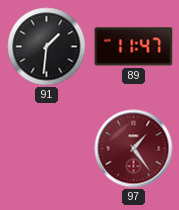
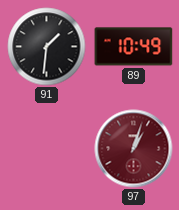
89: 11:47 -> 10:49 (134, 47)
97: 1:24 -> 1:03 (134, 149)
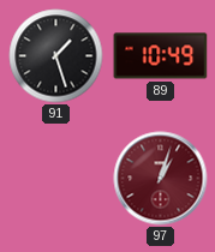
91: 1:31 -> 1:27 (56, 56)
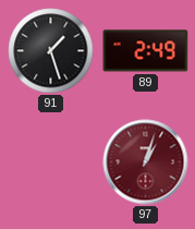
89: 10:49 -> 2:49 (146, 51)
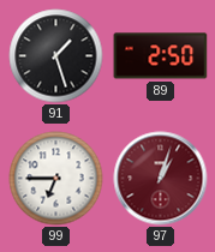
89: 2:49 -> 2:50 (161, 56)
99: none -> 6:45 (56, 179)
